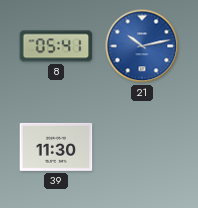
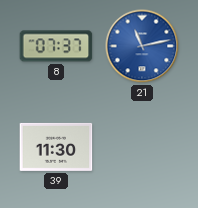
8: 05:41 -> 07:37 (56, 46)
21: 10:13 -> 11:13 (142, 46)
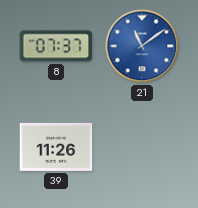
21: 11:13 -> 11:09 (142, 46)
39: 11:30 -> 11:26 (56, 147)
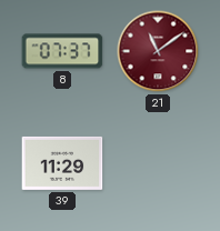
21 dial: blue -> burgundy (158, 51)
39: 11:26 -> 11:29 (62, 163)
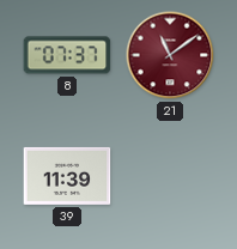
39: 11:29 -> 11:39 (67, 176)
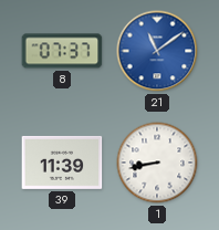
21 dial: burgundy -> blue (157, 51)
1: none -> 8:43 (157, 163)
